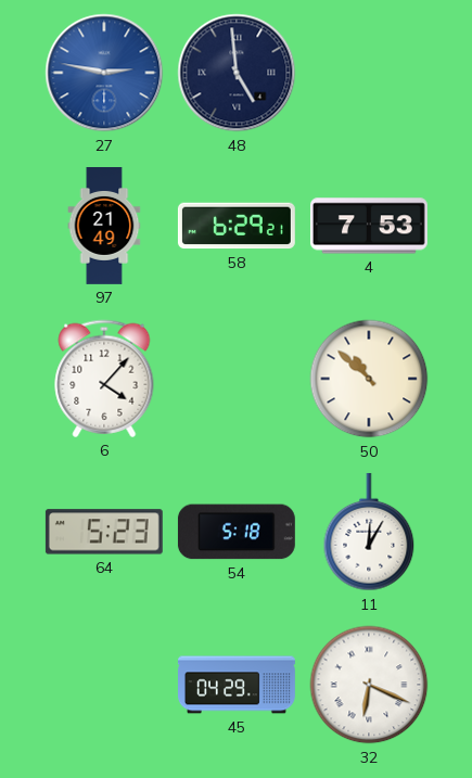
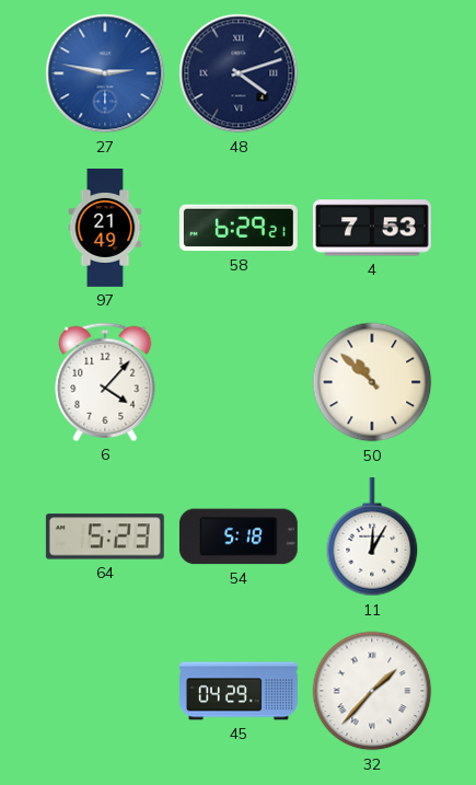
48: 4:59 -> 4:12 (239, 73)
32: 6:19 -> 1:37 (372, 691)
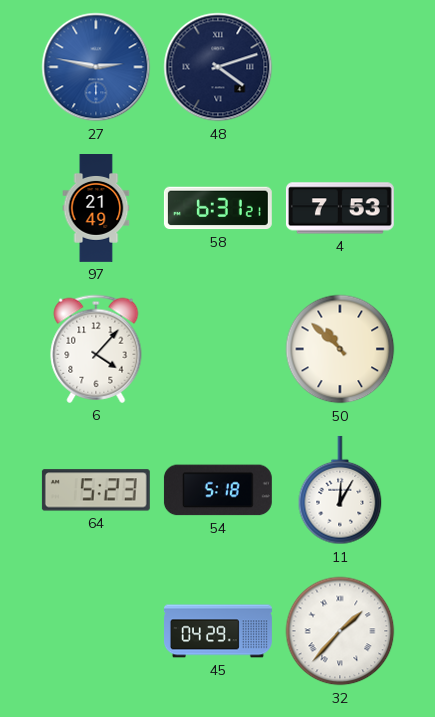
58: 6:29 -> 6:31 (218, 208)
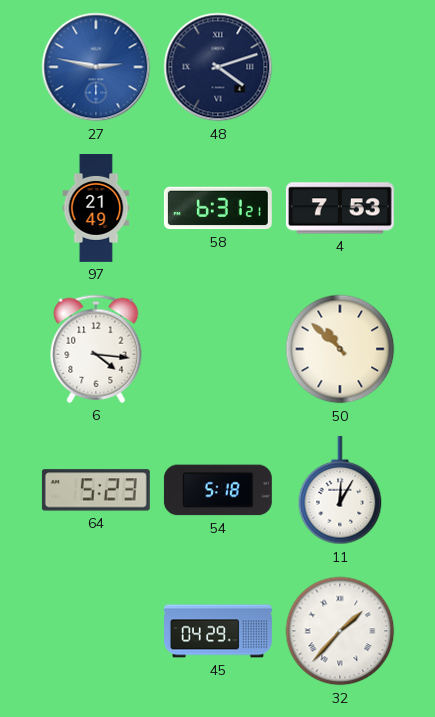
6: 4:07 -> 4:16 (96, 349)
